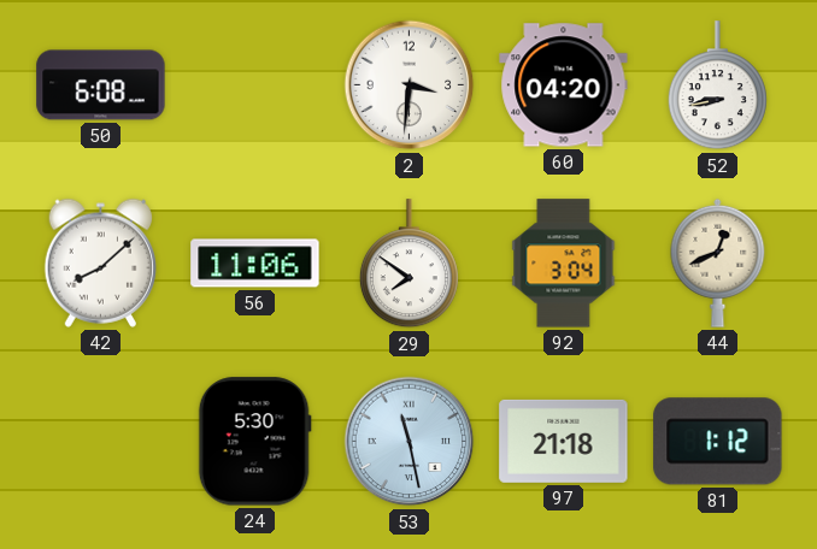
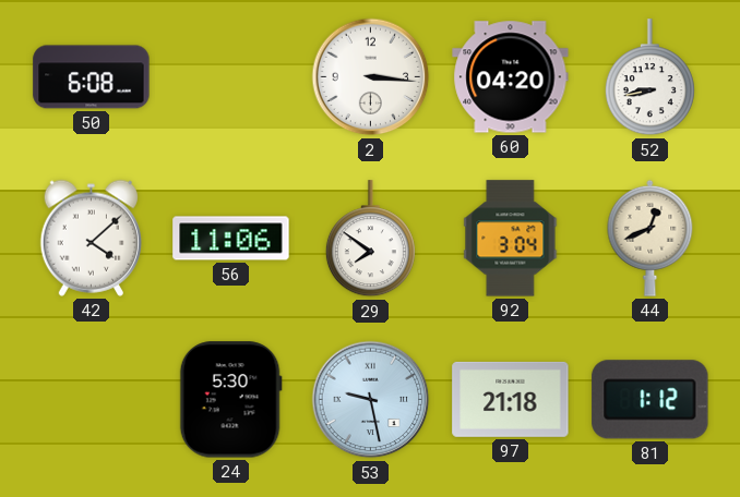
2: 3:31 -> 3:16 (371, 77)
42: 8:08 -> 4:08 (91, 238)
53: 11:28 -> 9:28 (371, 400)
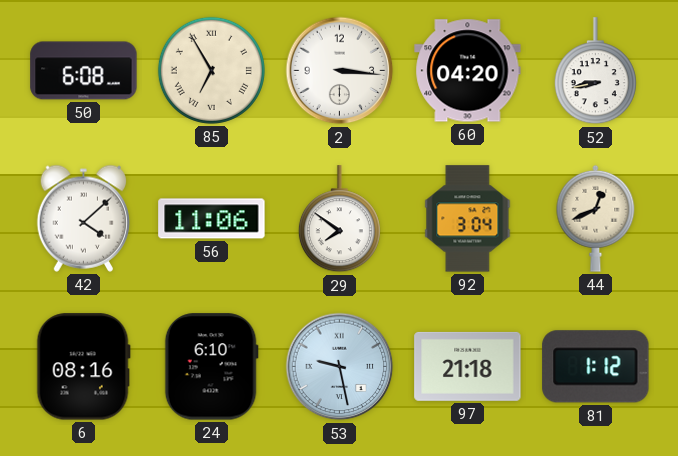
85: none -> 6:55 (211, 70)
6: none -> 08:16 (83, 367)
24: 5:30 -> 6:10 (211, 367)
